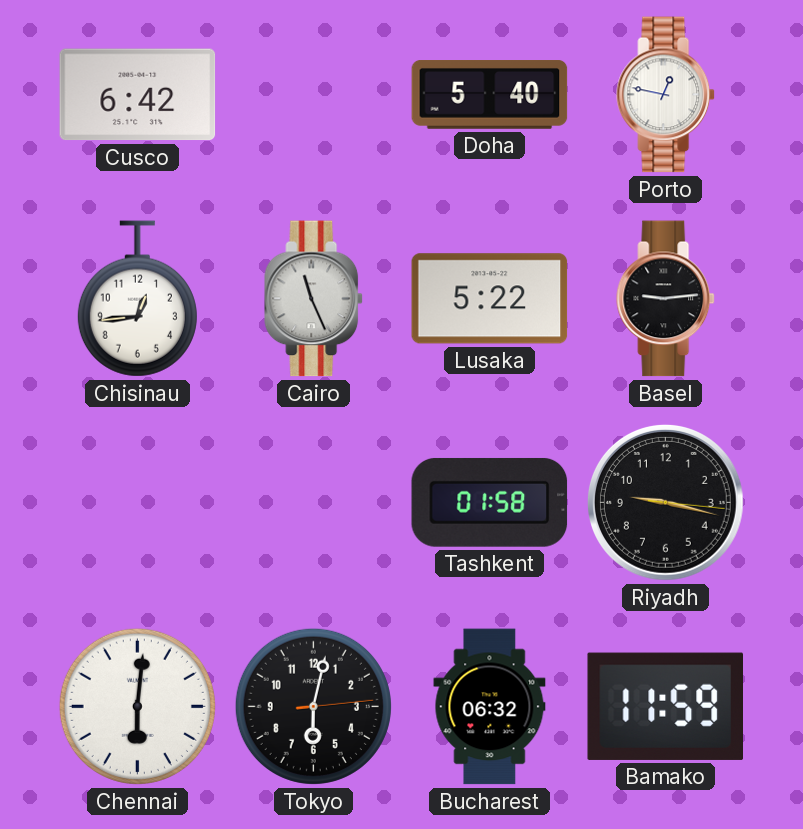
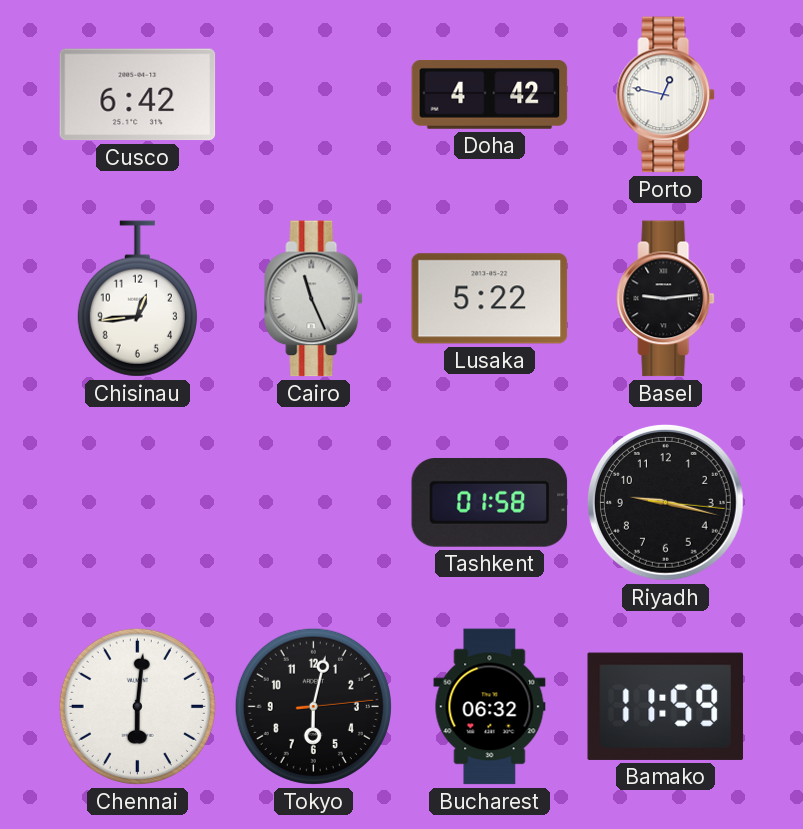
Doha: 5:40 -> 4:42 (490, 95)
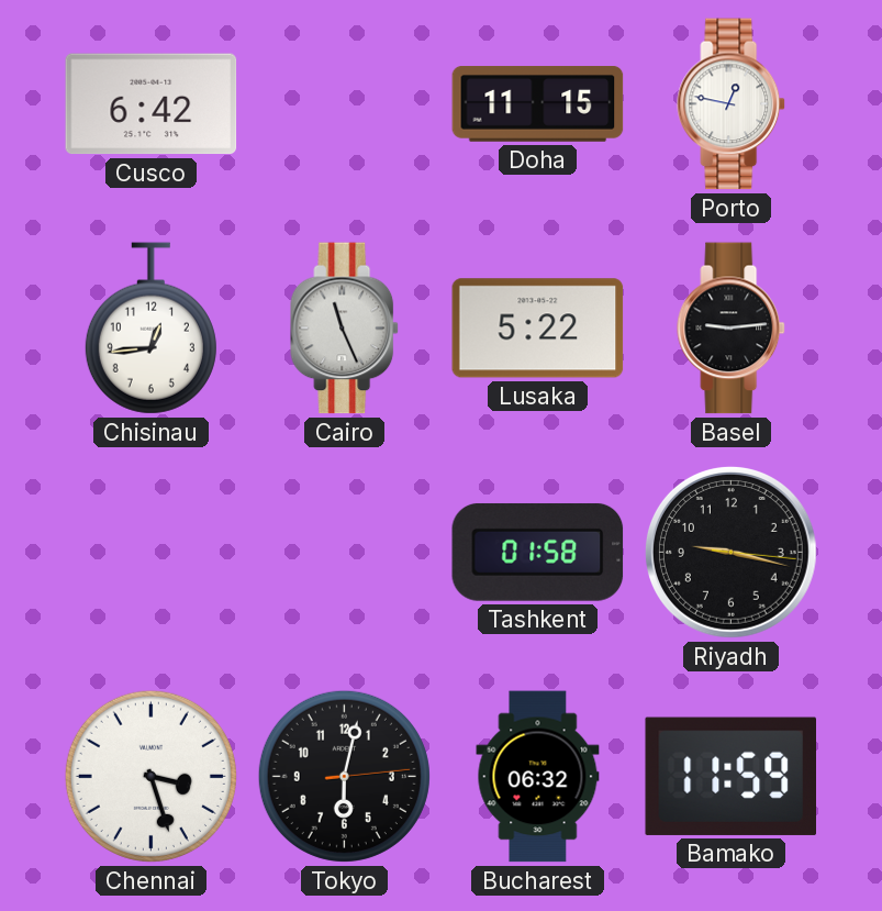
Doha: 4:42 -> 11:15 (538, 104)
Chennai: 6:01 -> 3:27 (150, 776)
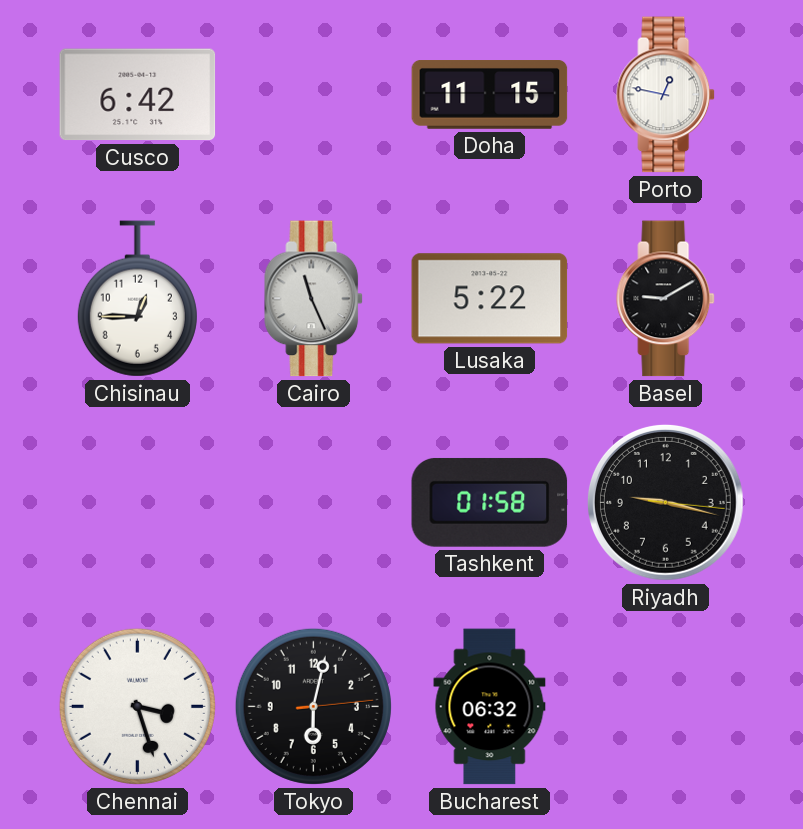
Chisinau: 12:44 -> 12:45 (137, 299)
Basel: 9:14 -> 9:10 (666, 299)
Bamako: 11:59 -> none (730, 776)
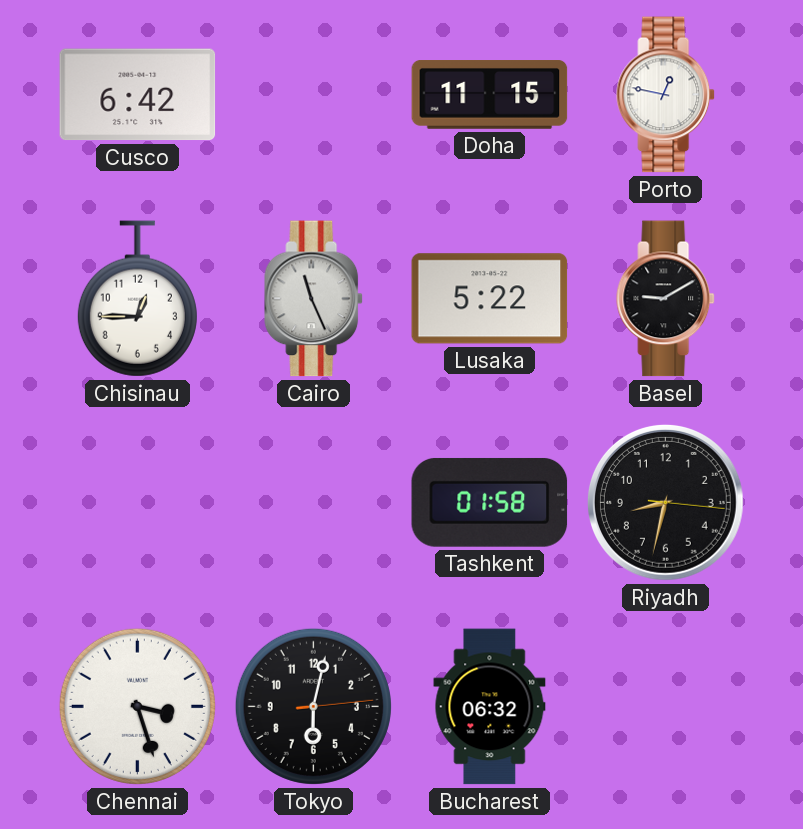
Riyadh: 9:17 -> 8:32 (665, 502)
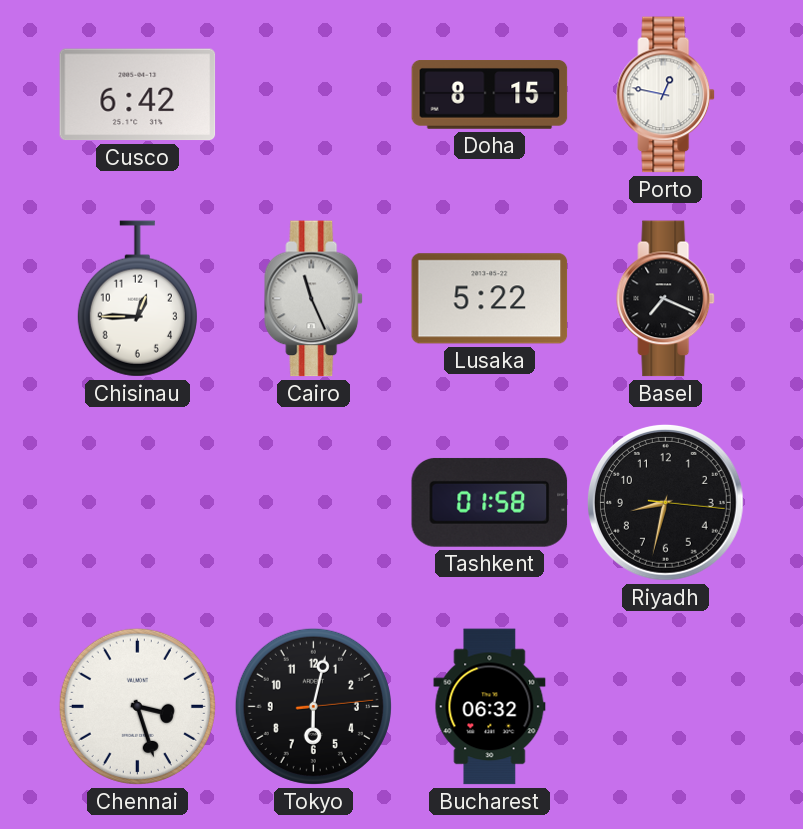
Doha: 11:15 -> 8:15 (490, 95)
Basel: 9:10 -> 7:19 (666, 299)
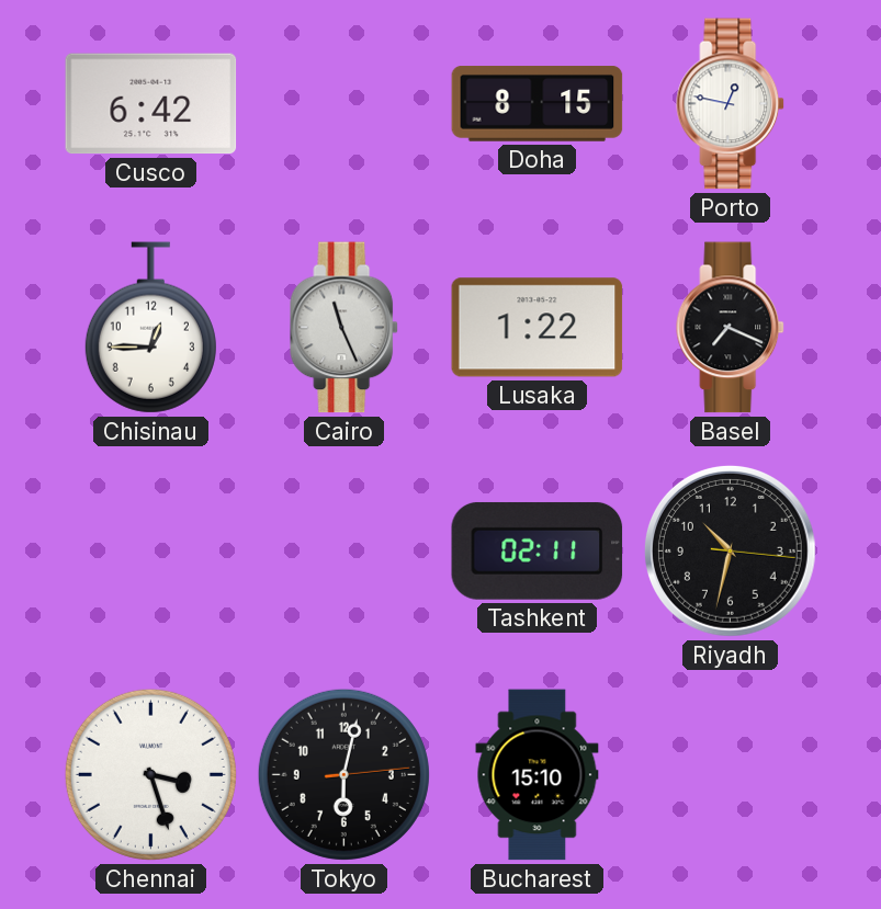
Lusaka: 5:22 -> 1:22 (538, 328)
Tashkent: 01:58 -> 02:11 (538, 550)
Riyadh: 8:32 -> 10:32 (730, 550)
Bucharest: 06:32 -> 15:10 (538, 775)
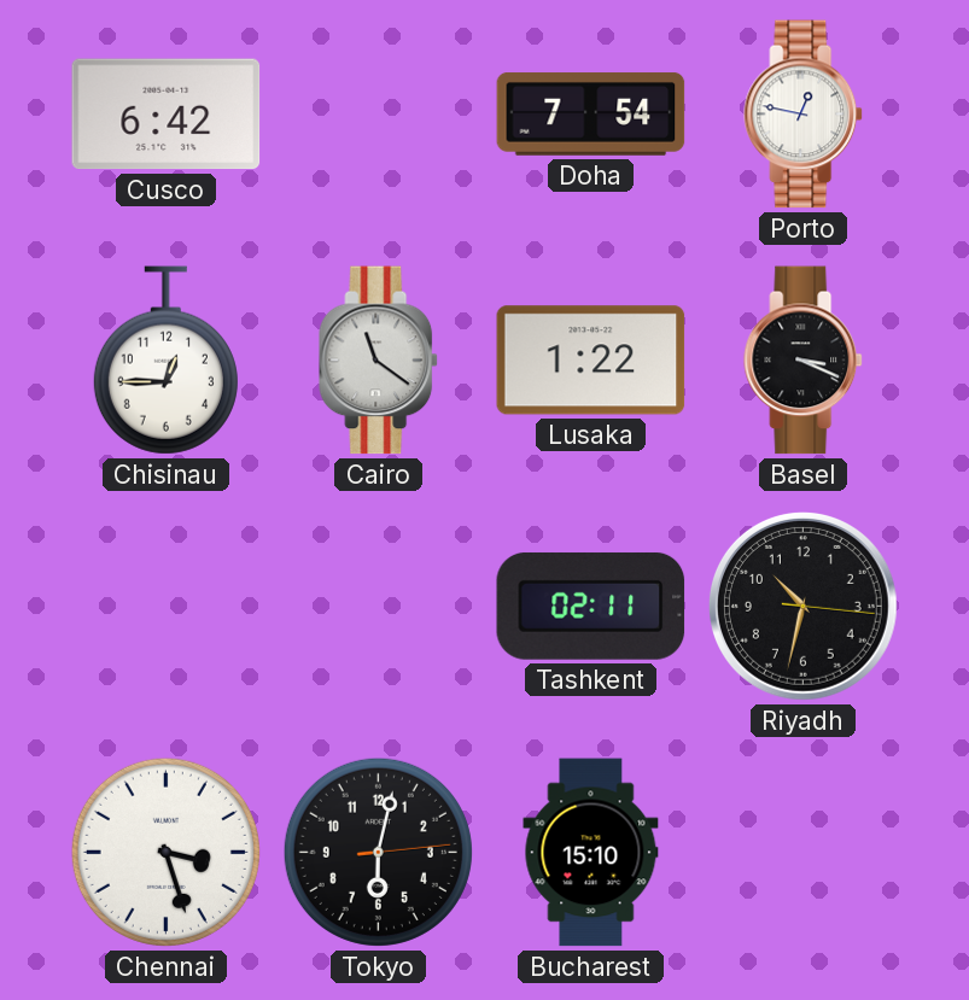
Doha: 8:15 -> 7:54 (591, 115)
Cairo: 11:26 -> 11:21 (379, 361)
Basel: 7:19 -> 3:19 (804, 361)
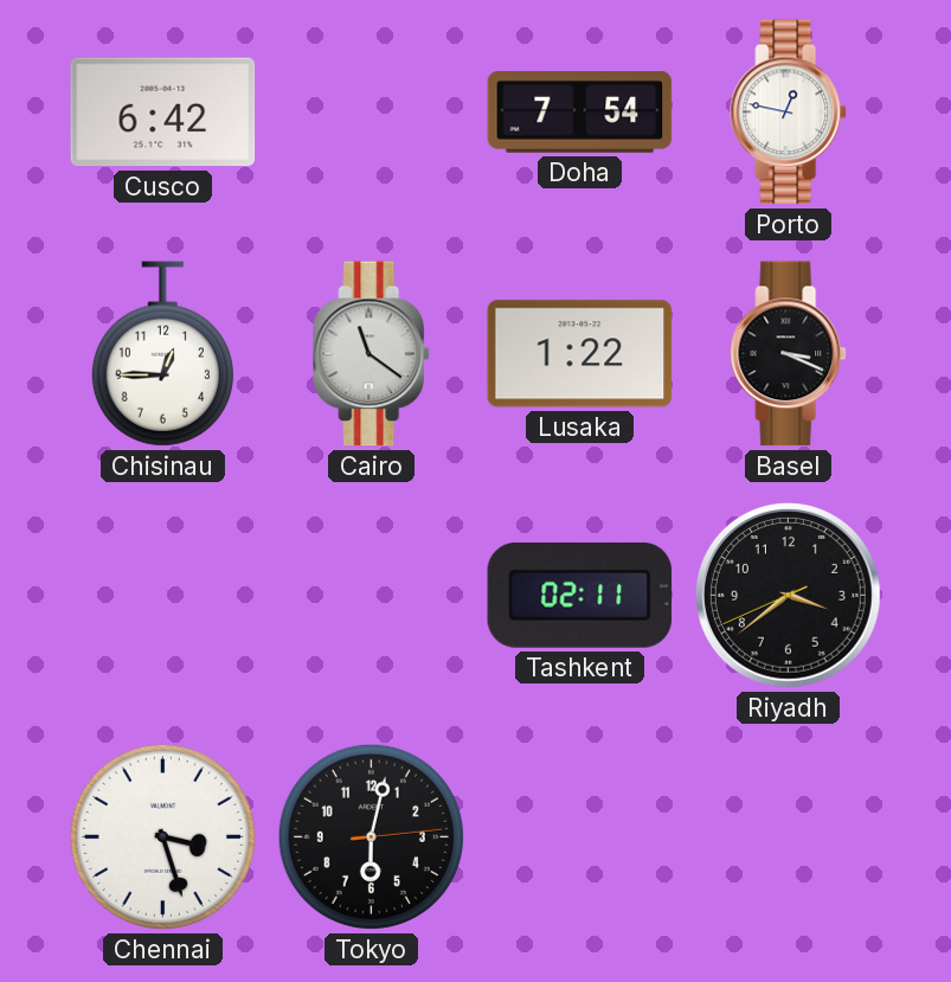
Riyadh: 10:32 -> 3:38 (788, 595)
Bucharest: 15:10 -> none (591, 853)
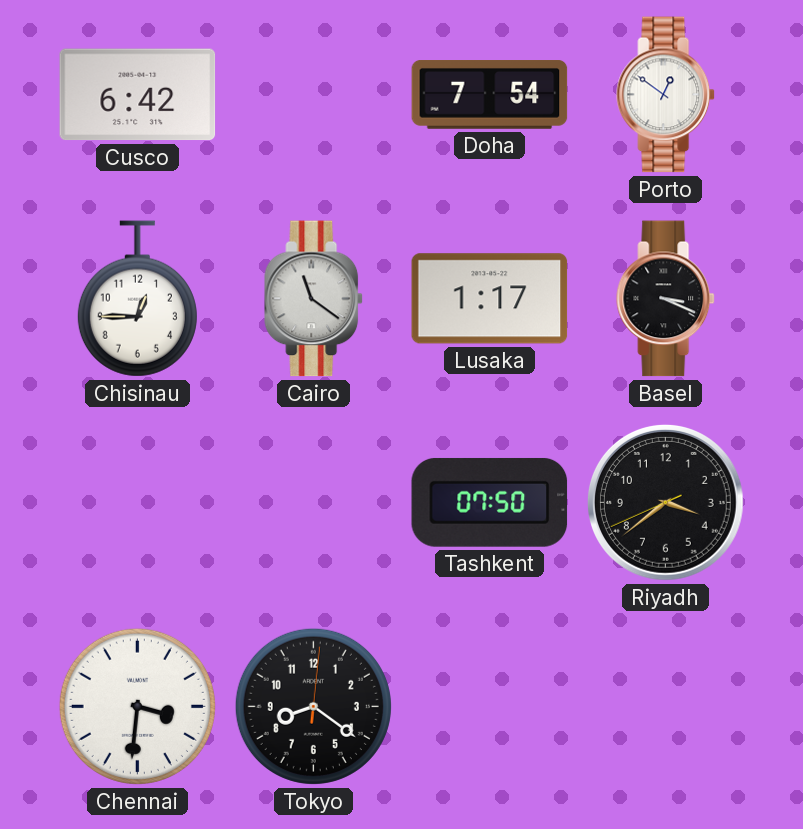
Porto: 12:47 -> 12:51 (666, 95)
Lusaka: 1:22 -> 1:17 (490, 299)
Tashkent: 02:11 -> 07:50 (490, 502)
Chennai: 3:27 -> 3:31 (137, 706)
Tokyo: 6:02 -> 8:21 (313, 706)
